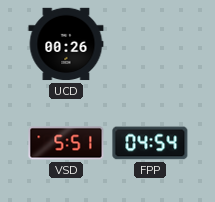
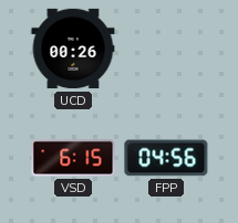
VSD: 5:51 -> 6:15 (73, 158)
FPP: 04:54 -> 04:56 (166, 158)
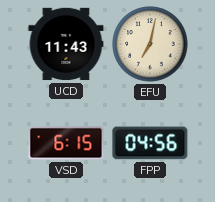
UCD: 00:26 -> 11:43 (66, 44)
EFU: none -> 7:02 (150, 44)
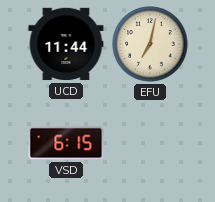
UCD: 11:43 -> 11:44 (66, 44)
FPP: 04:56 -> none (150, 143)
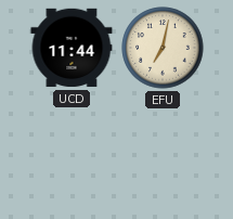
VSD: 6:15 -> none (66, 143)
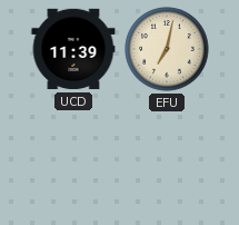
UCD: 11:44 -> 11:39 (73, 49)
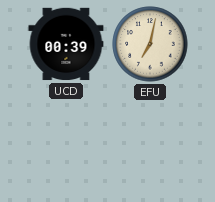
UCD: 11:39 -> 00:39 (66, 44)
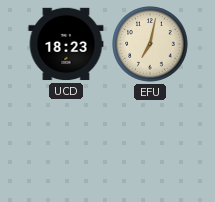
UCD: 00:39 -> 18:23 (66, 44)
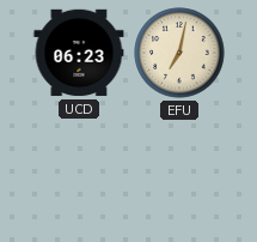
UCD: 18:23 -> 06:23 (79, 53)
